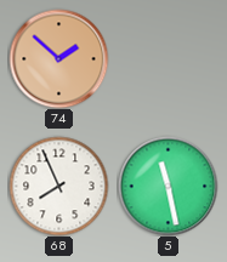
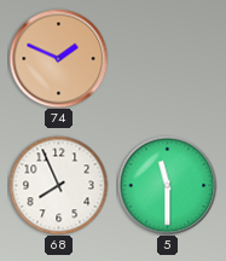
74: 1:52 -> 1:49 (58, 58)
5: 11:28 -> 11:30 (167, 185)
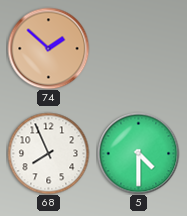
74: 1:49 -> 1:52 (48, 48)
5: 11:30 -> 4:30 (138, 153)
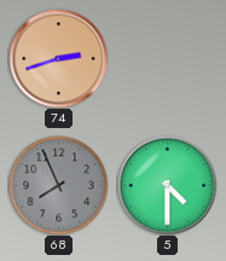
74: 1:52 -> 2:42 (58, 58)
68 dial: white -> grey (58, 185)
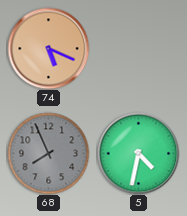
74: 2:42 -> 5:19 (48, 48)
5: 4:30 -> 4:32 (138, 153)
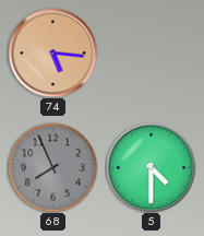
74: 5:19 -> 5:16 (52, 52)
5: 4:32 -> 4:30 (151, 167)
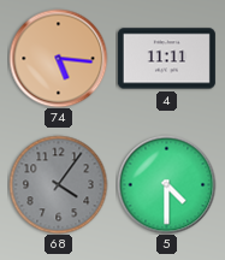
4: none -> 11:11 (166, 59)
68: 7:56 -> 4:06 (58, 184)
